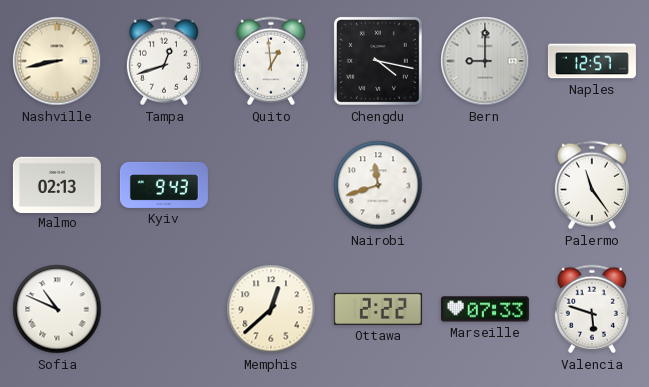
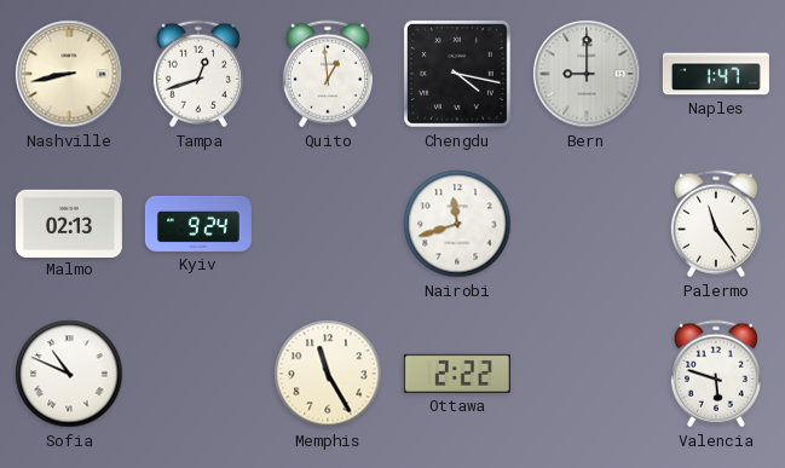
Naples: 12:57 -> 1:47 (716, 74)
Kyiv: 9:43 -> 9:24 (198, 224)
Memphis: 12:38 -> 11:25 (328, 374)
Marseille: 07:33 -> none (485, 309)
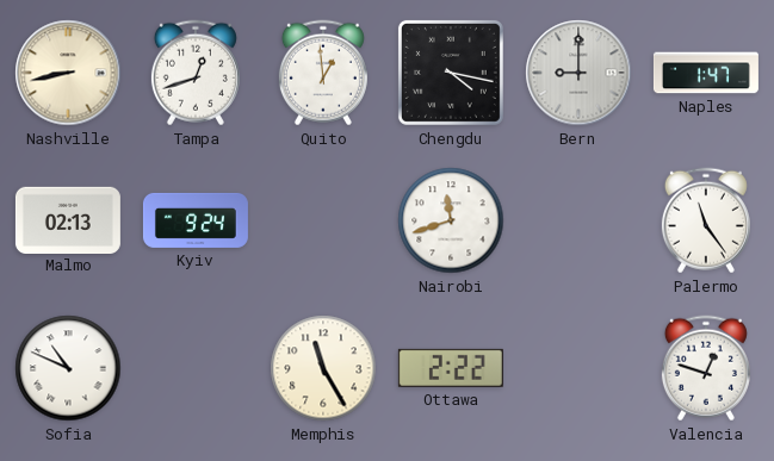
Valencia: 5:48 -> 12:48 (706, 368)
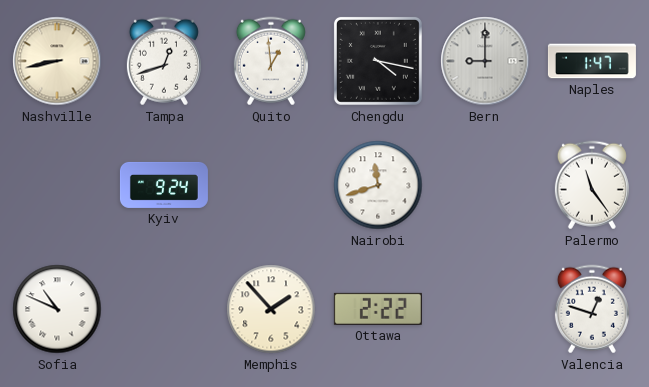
Malmo: 02:13 -> none (68, 219)
Memphis: 11:25 -> 1:53 (271, 309)
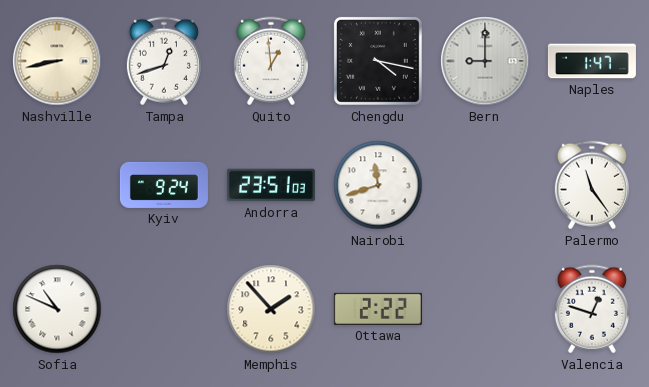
Andorra: none -> 23:51 (271, 185)
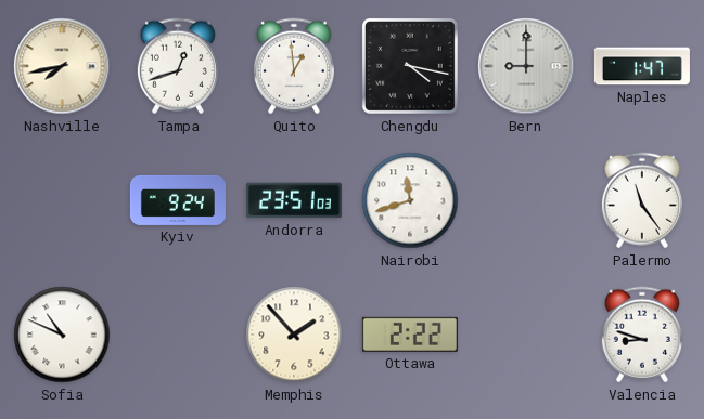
Nashville: 8:43 -> 7:43 (62, 66)
Valencia: 12:48 -> 8:48 (642, 335)
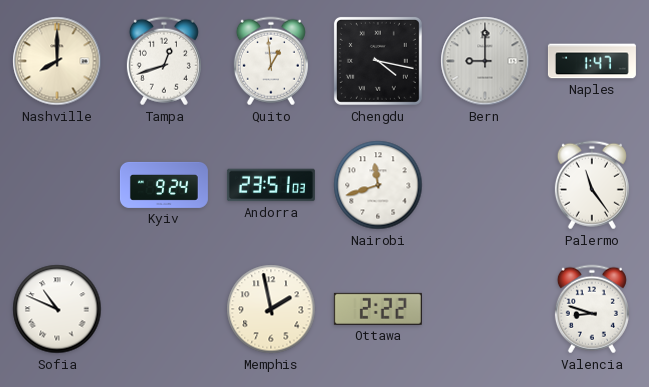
Nashville: 7:43 -> 8:00 (57, 61)
Memphis: 1:53 -> 1:58 (271, 309)
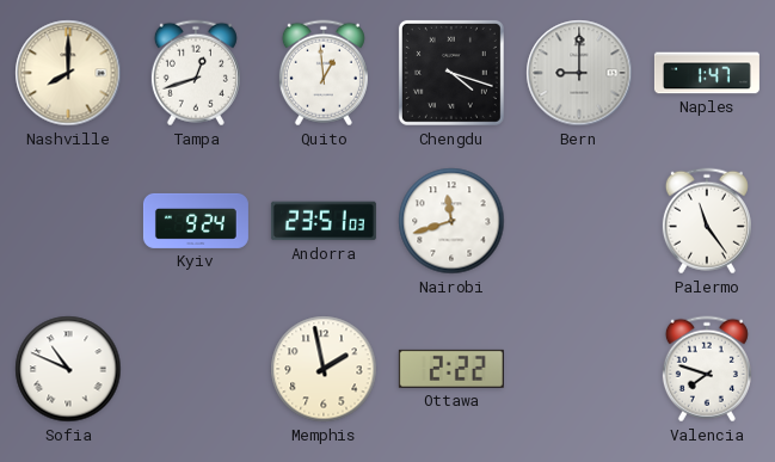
Chengdu: 4:17 -> 4:18 (451, 73)
Valencia: 8:48 -> 7:48 (707, 369)
